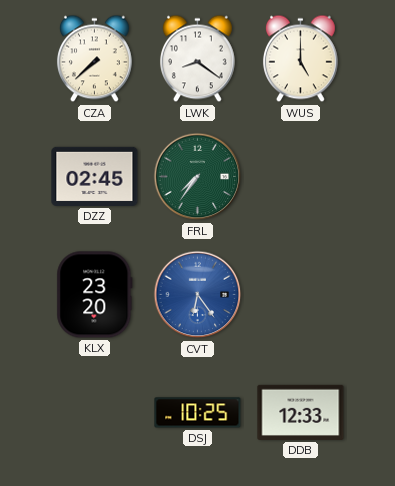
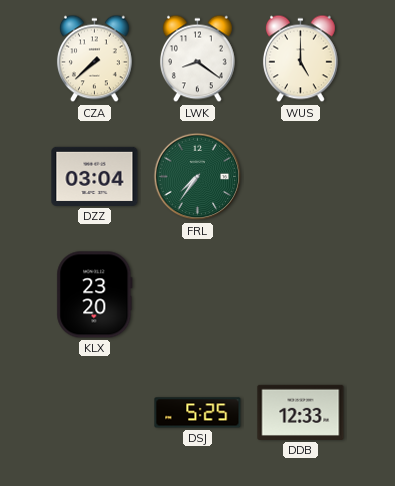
DZZ: 02:45 -> 03:04 (95, 176)
CVT: 6:24 -> none (198, 295)
DSJ: 10:25 -> 5:25 (198, 413)
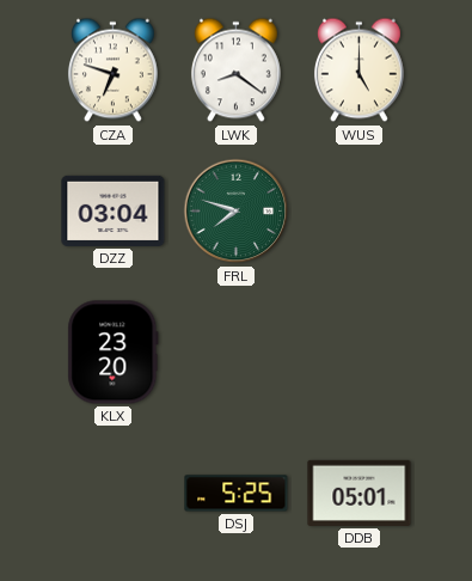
CZA: 7:38 -> 6:48 (112, 71)
FRL: 7:36 -> 7:48 (237, 212)
DDB: 12:33 -> 05:01 (360, 493)
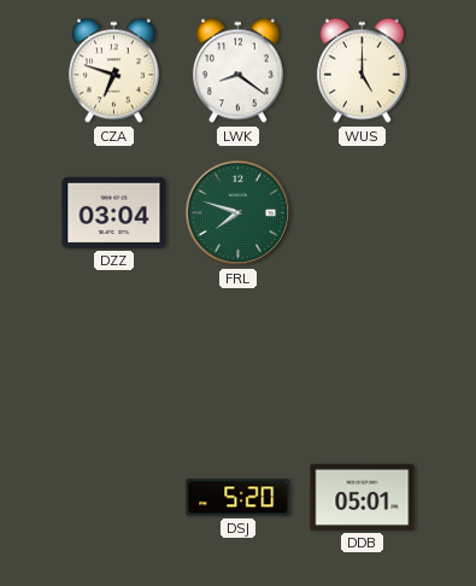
KLX: 23:20 -> none (114, 353)
DSJ: 5:25 -> 5:20 (239, 498)
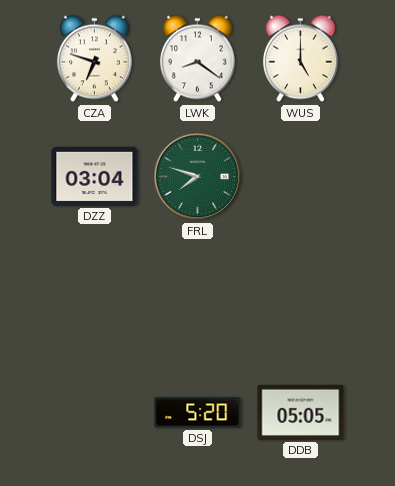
DDB: 05:01 -> 05:05 (301, 412)
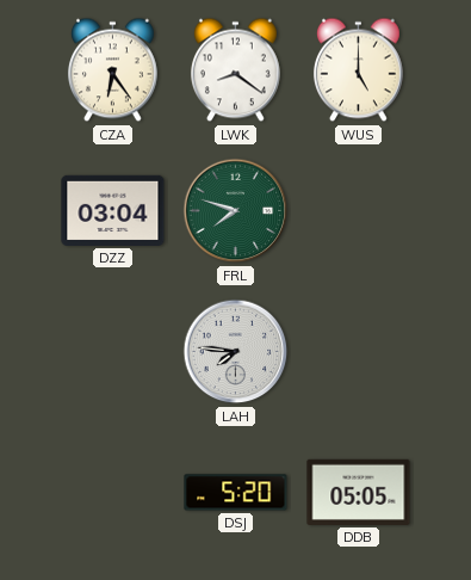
CZA: 6:48 -> 6:24 (112, 70)
LAH: none -> 7:46 (236, 352)
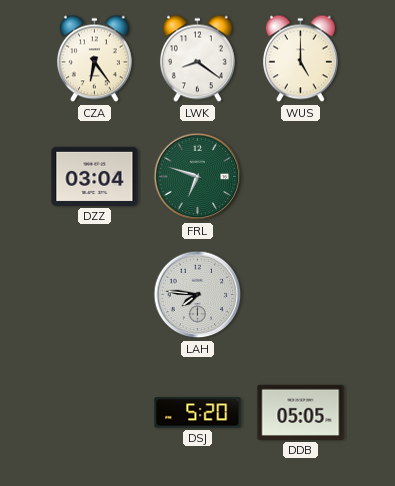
FRL: 7:48 -> 6:48 (198, 177)
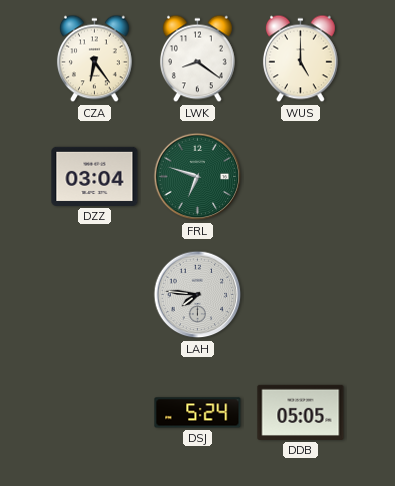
DSJ: 5:20 -> 5:24 (198, 413)
